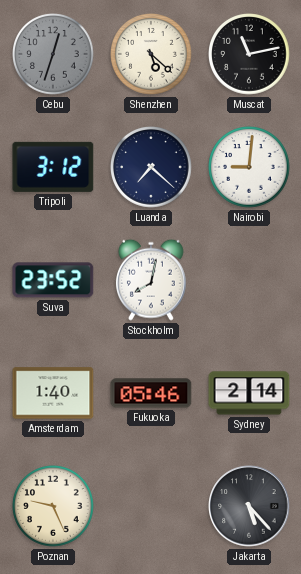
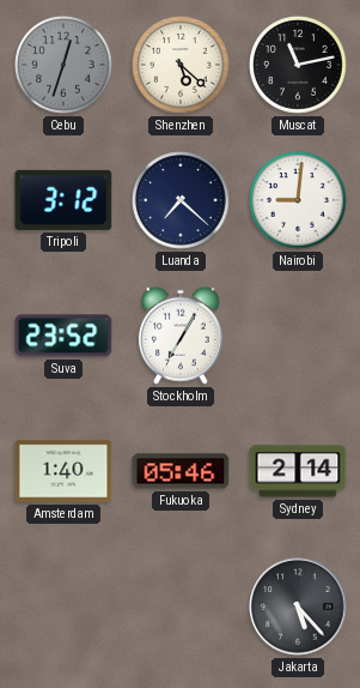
Stockholm: 8:02 -> 7:05 (181, 336)
Poznan: 9:26 -> none (53, 506)
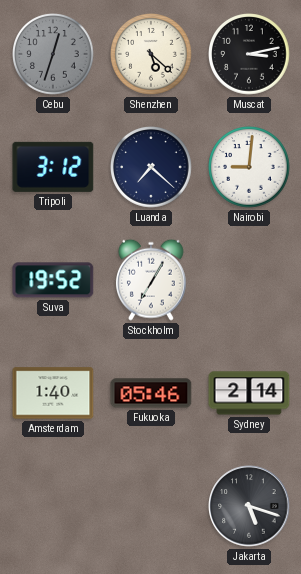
Muscat: 11:13 -> 3:13 (249, 54)
Suva: 23:52 -> 19:52 (53, 280)
Jakarta: 5:23 -> 5:18 (249, 506)
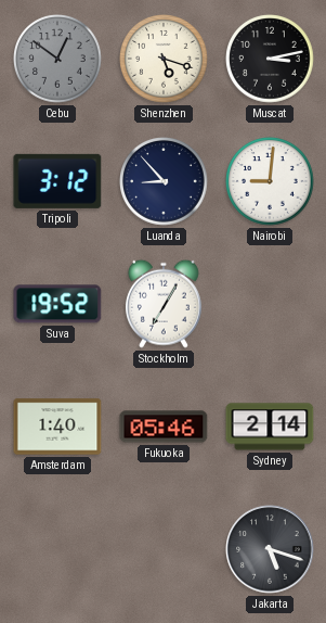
Cebu: 12:33 -> 12:51 (57, 59)
Shenzhen: 5:22 -> 5:18 (164, 59)
Luanda: 7:22 -> 8:53 (164, 181)
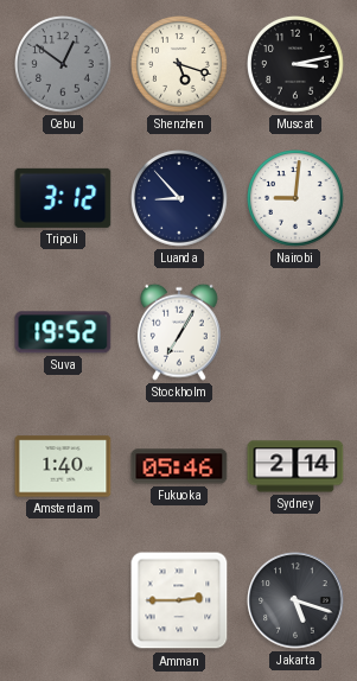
Amman: none -> 2:45 (179, 600)
